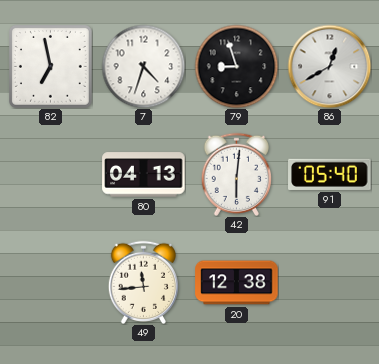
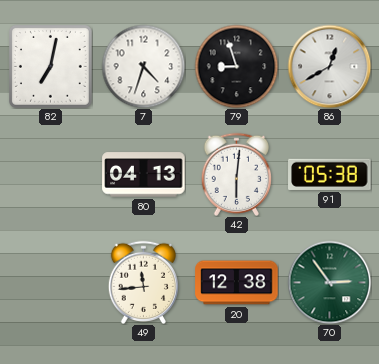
82: 6:58 -> 7:02 (50, 66)
91: 05:40 -> 05:38 (330, 174)
70: none -> 2:54 (329, 282)
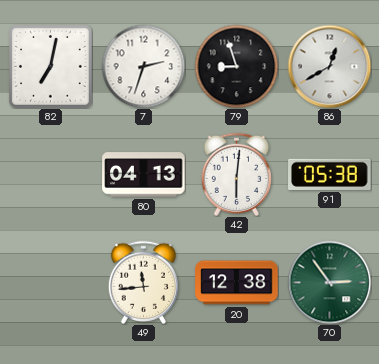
7: 4:33 -> 2:33 (143, 66)
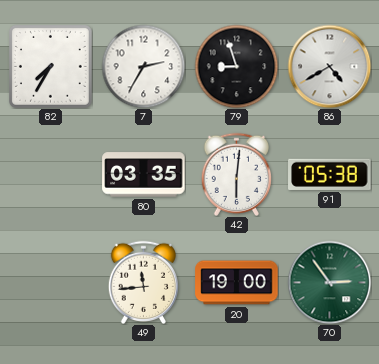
82: 7:02 -> 7:35 (50, 66)
7: 2:33 -> 2:35 (143, 66)
86: 12:40 -> 4:40 (329, 66)
80: 04:13 -> 03:35 (144, 175)
20: 12:38 -> 19:00 (237, 283)
